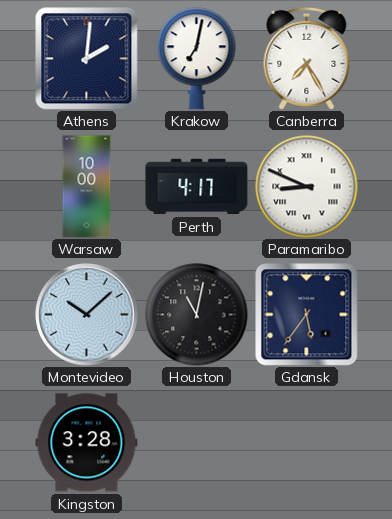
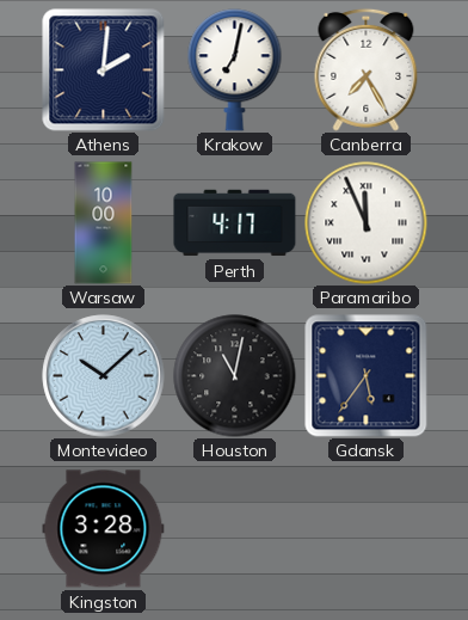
Paramaribo: 8:49 -> 11:56 (367, 223)
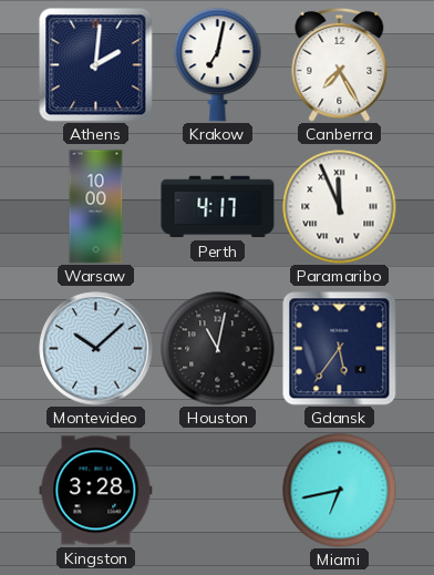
Miami: none -> 6:43 (340, 491)
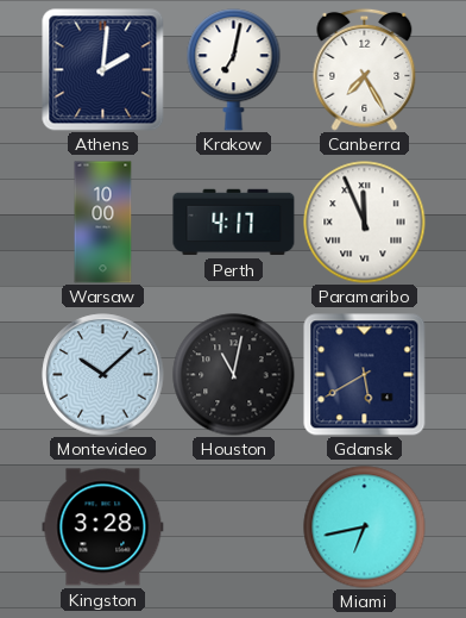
Gdansk: 5:36 -> 5:40 (365, 375)
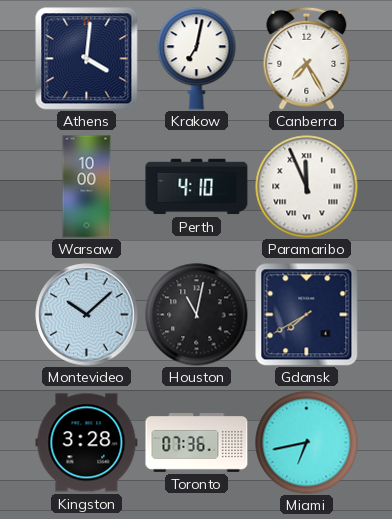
Athens: 2:01 -> 4:01 (87, 59)
Perth: 4:17 -> 4:10 (197, 187)
Gdansk: 5:40 -> 7:40 (307, 315)
Toronto: none -> 07:36 (197, 443)
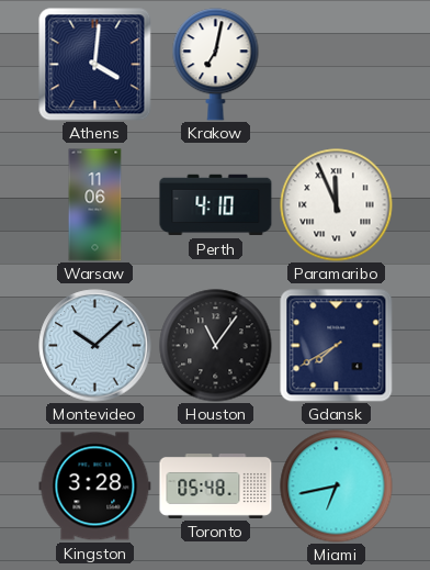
Canberra: 7:25 -> none (307, 58)
Warsaw: 10:00 -> 11:06 (95, 205)
Houston: 11:02 -> 11:06 (216, 346)
Toronto: 07:36 -> 05:48 (216, 487)
